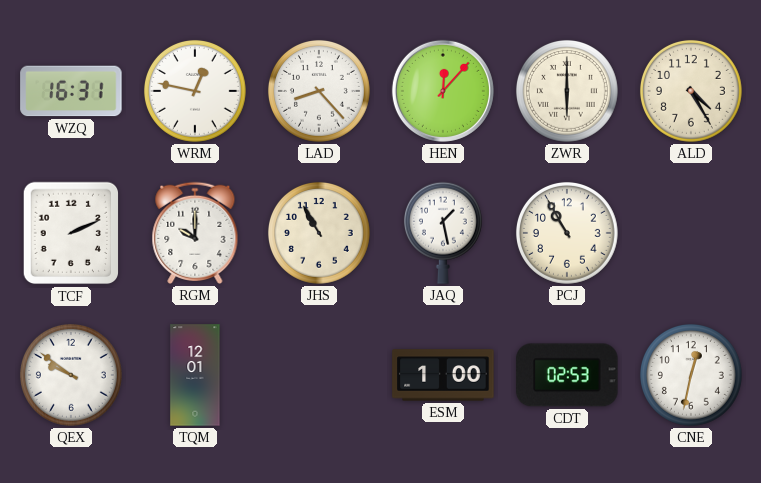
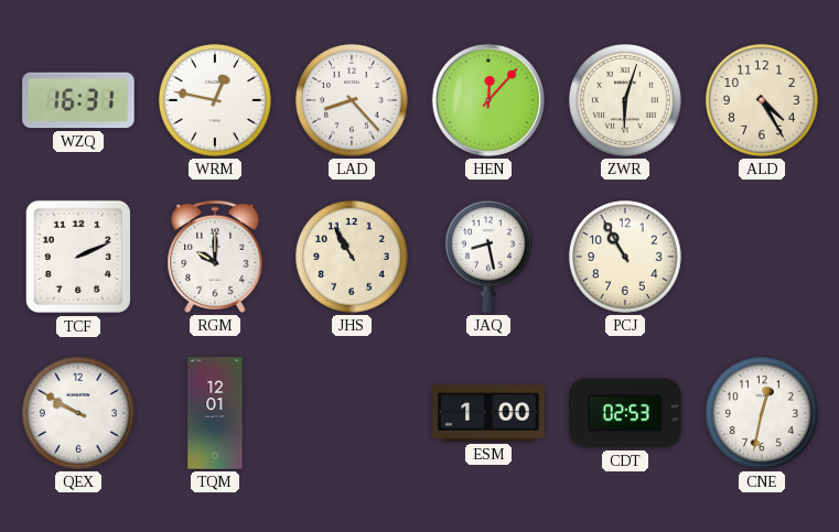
ZWR: 6:00 -> 6:03 (625, 100)
JAQ: 1:28 -> 8:28 (488, 257)
QEX: 9:51 -> 9:50 (78, 413)
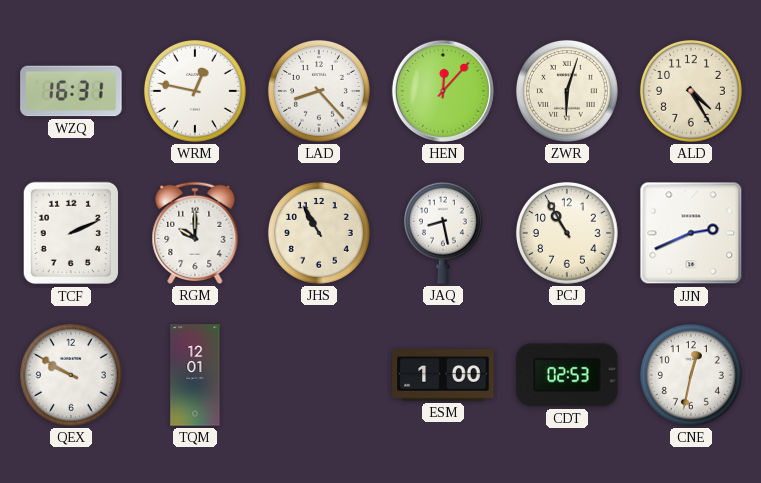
JJN: none -> 2:41 (691, 233)
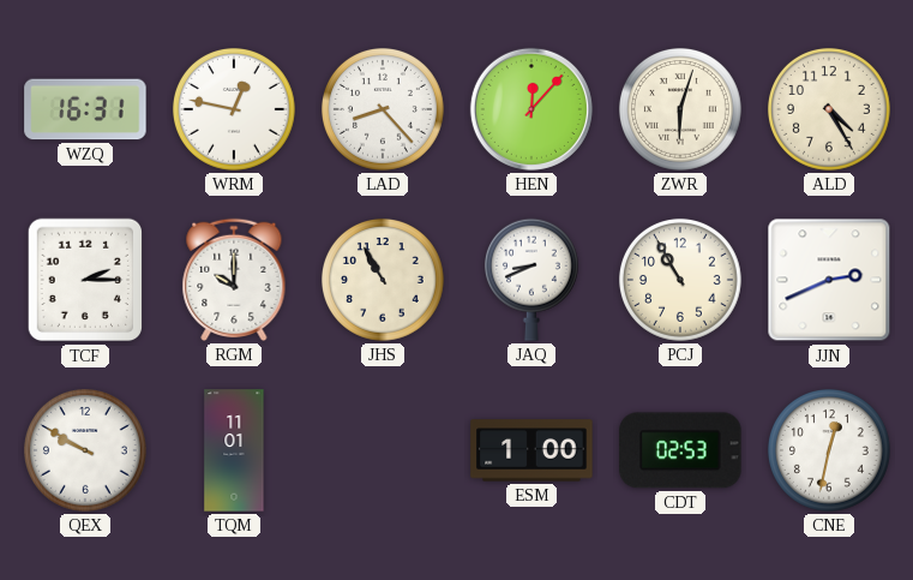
TCF: 2:11 -> 2:15 (84, 280)
JAQ: 8:28 -> 8:41 (531, 280)
TQM: 12:01 -> 11:01 (234, 450)
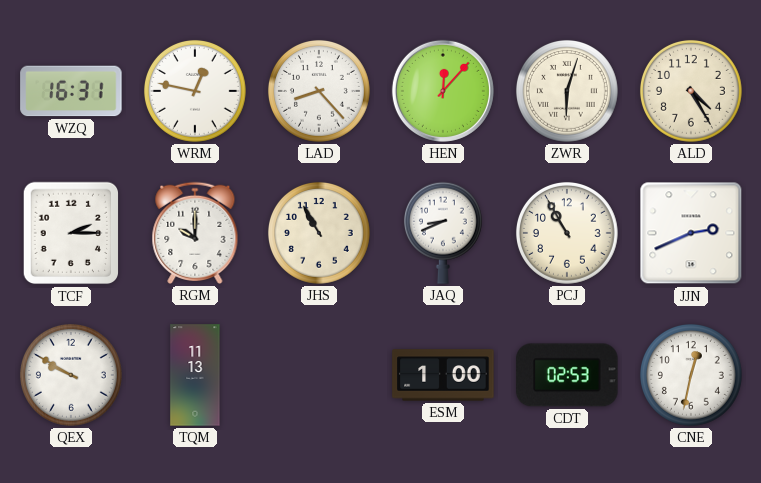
TQM: 11:01 -> 11:13 (195, 375)
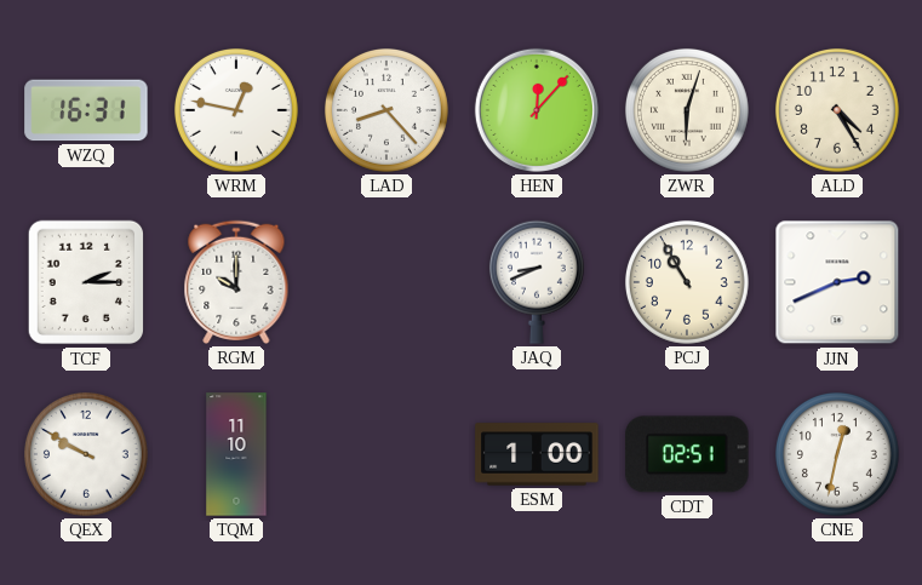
JHS: 10:55 -> none (319, 233)
TQM: 11:13 -> 11:10 (236, 454)
CDT: 02:53 -> 02:51 (687, 454)
